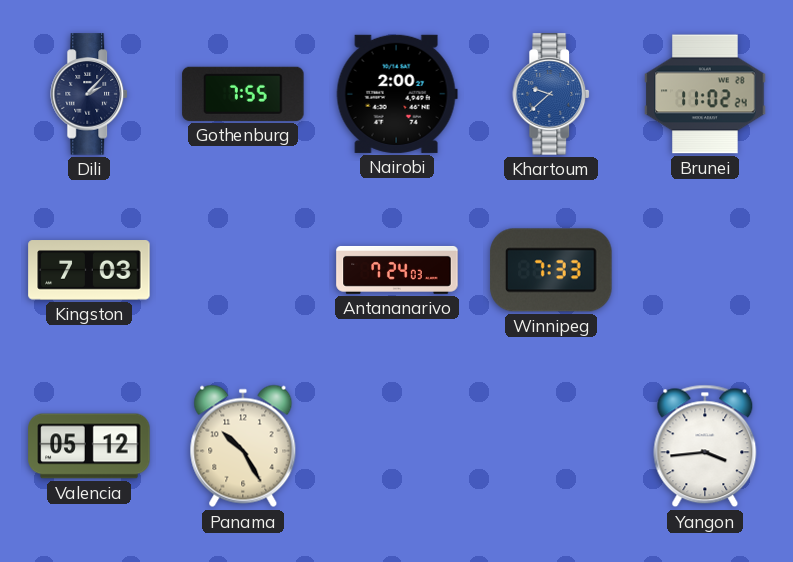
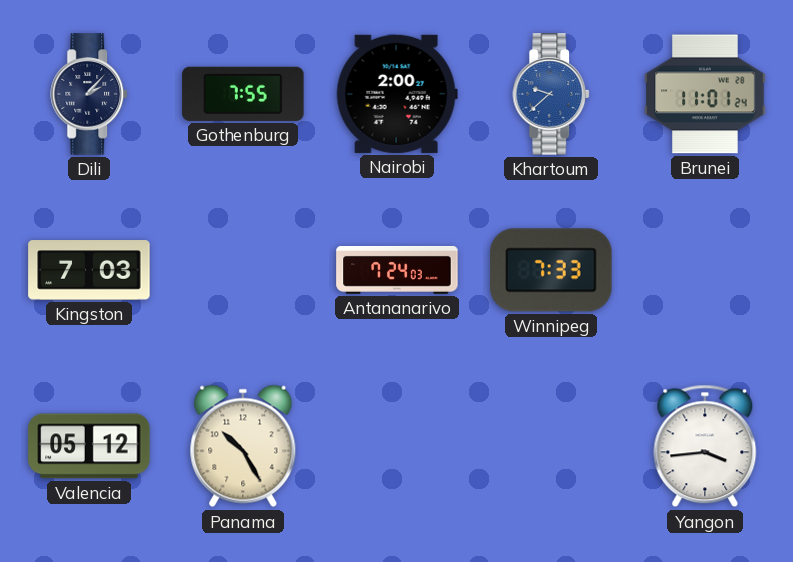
Brunei: 11:02 -> 11:01 (705, 94)
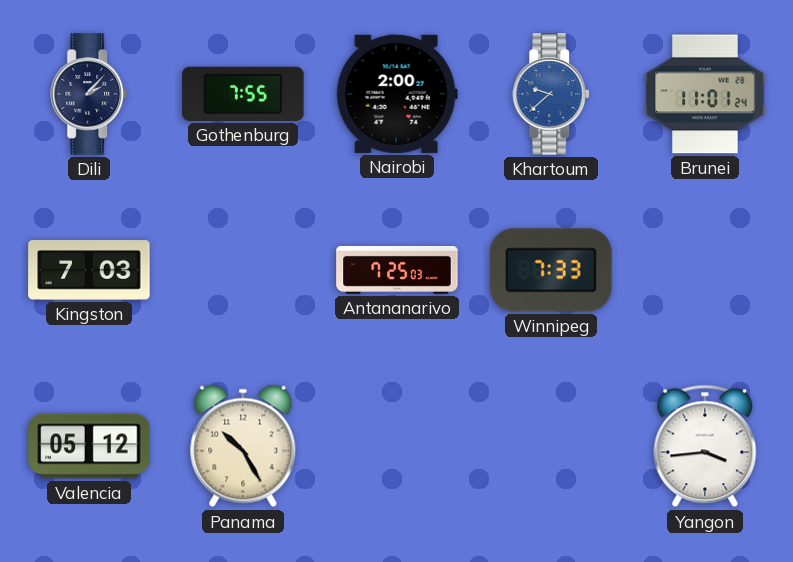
Antananarivo: 7:24 -> 7:25 (397, 270)
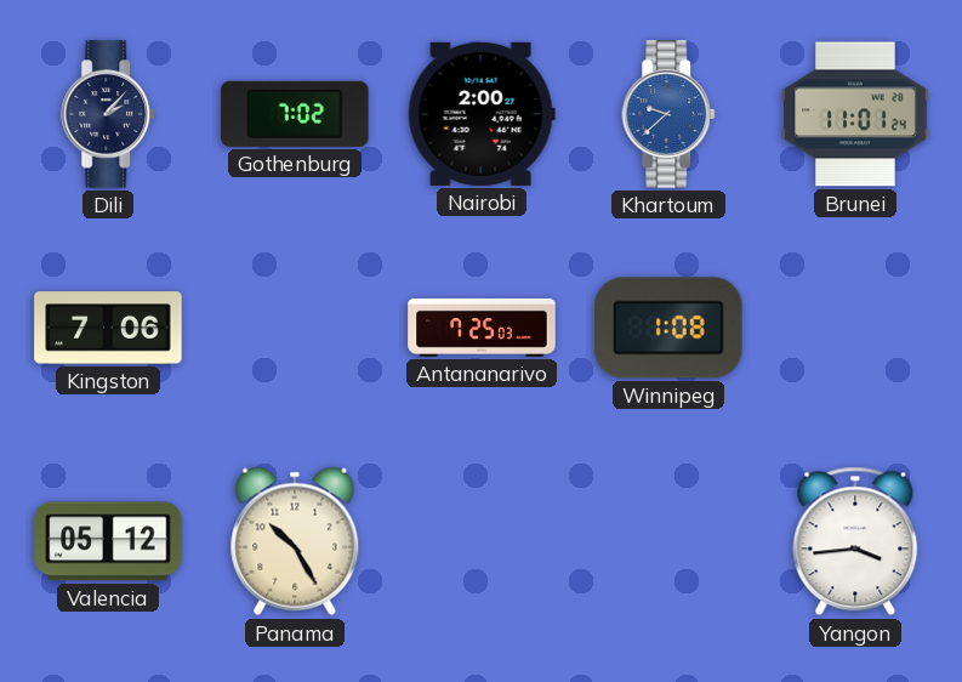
Gothenburg: 7:55 -> 7:02 (295, 114)
Kingston: 7:03 -> 7:06 (108, 328)
Winnipeg: 7:33 -> 1:08 (668, 328)
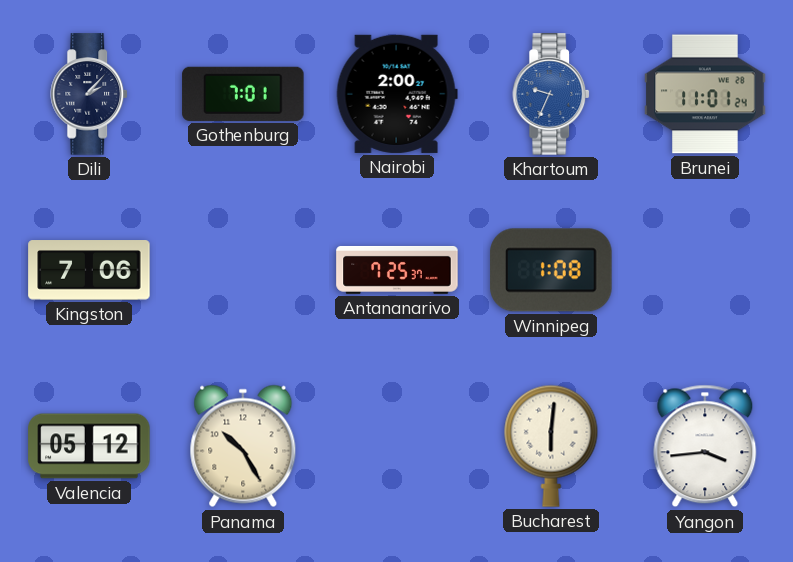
Gothenburg: 7:02 -> 7:01 (243, 94)
Khartoum: 9:38 -> 9:34 (552, 94)
Antananarivo: 7:25:03 -> 7:25:37 (397, 270)
Bucharest: none -> 6:01 (551, 446)
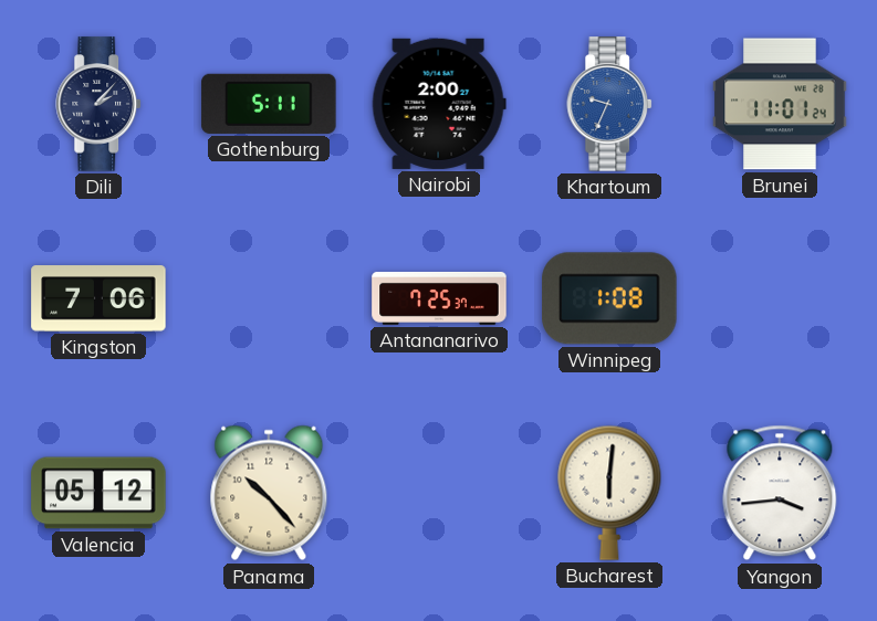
Gothenburg: 7:01 -> 5:11 (269, 104)
Panama: 10:25 -> 10:23 (269, 493)
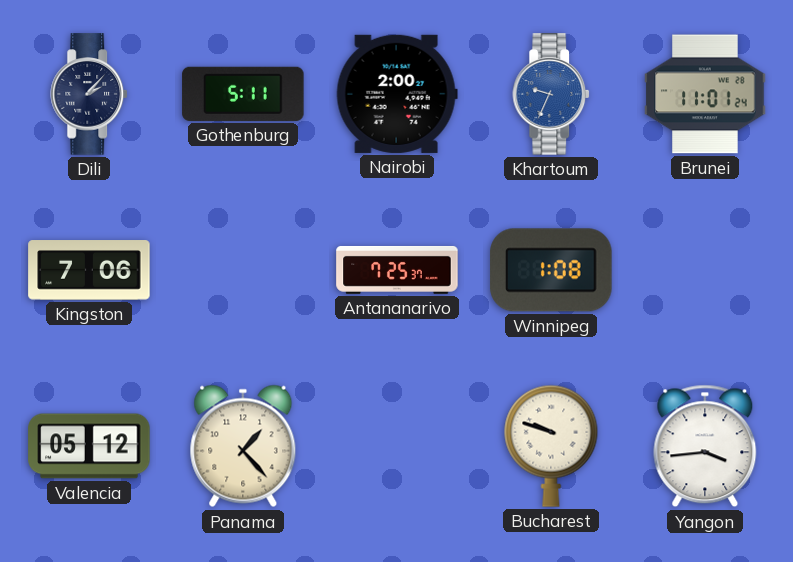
Panama: 10:23 -> 1:23 (243, 446)
Bucharest: 6:01 -> 9:48 (551, 446)
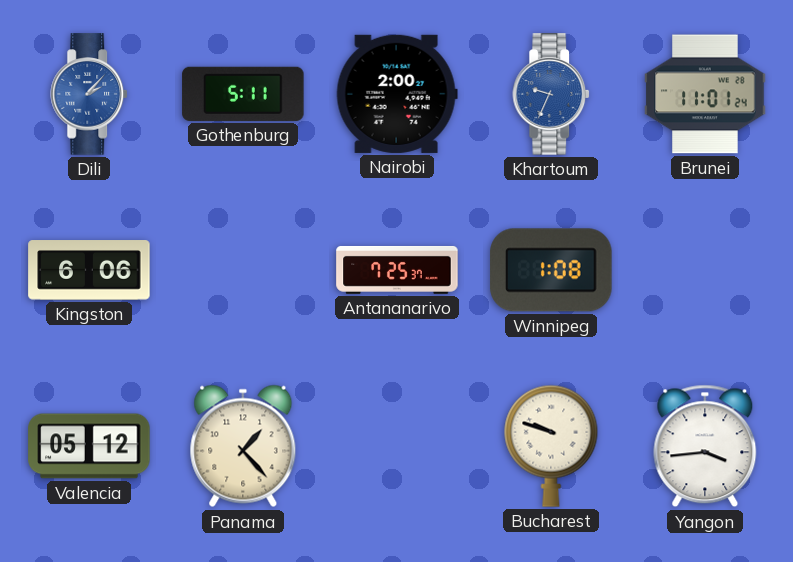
Dili dial: navy -> blue (90, 94)
Kingston: 7:06 -> 6:06 (89, 270)
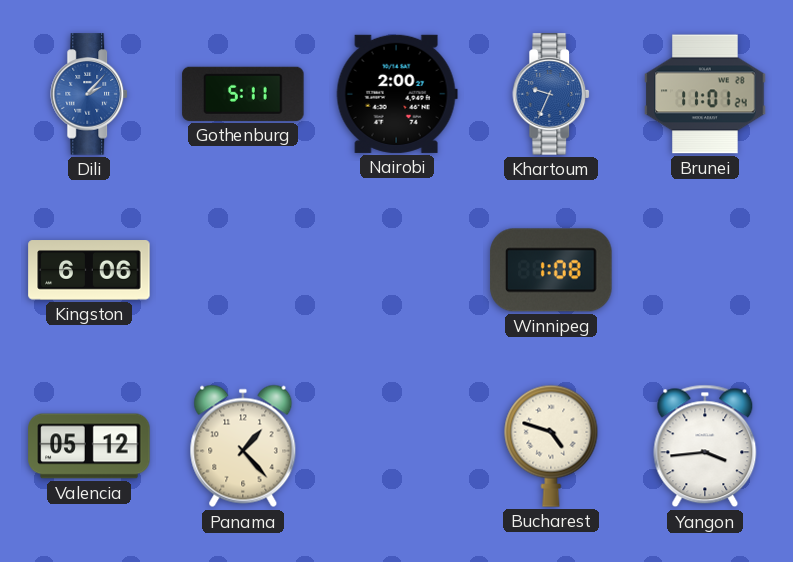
Antananarivo: 7:25 -> none (397, 270)
Bucharest: 9:48 -> 4:48 (551, 446)
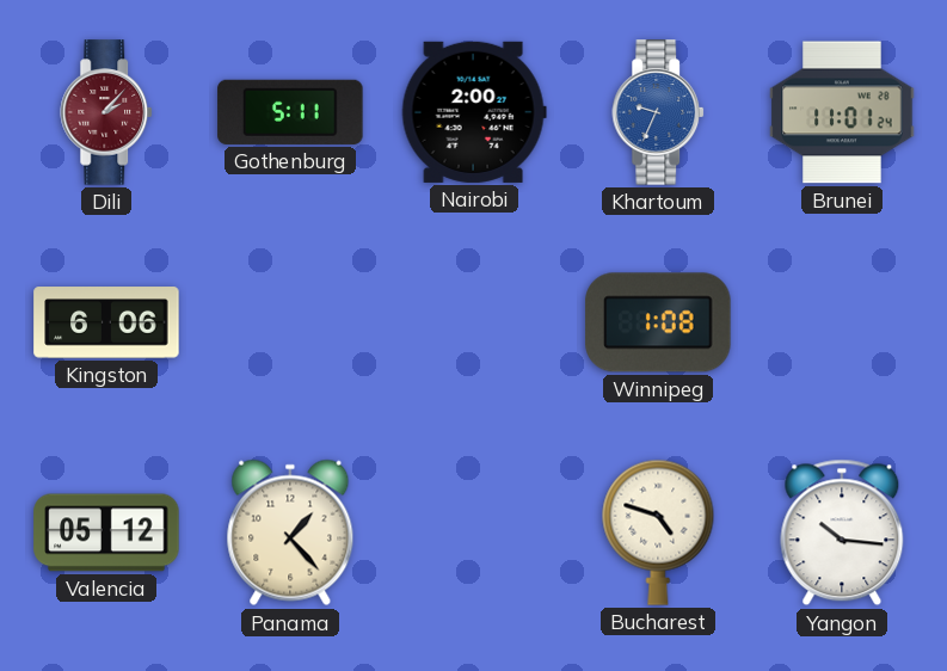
Dili dial: blue -> burgundy (107, 112)
Yangon: 3:44 -> 10:16 (842, 533)
